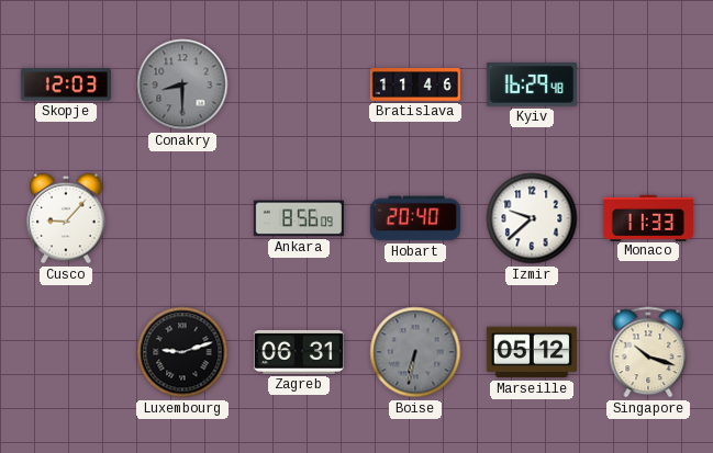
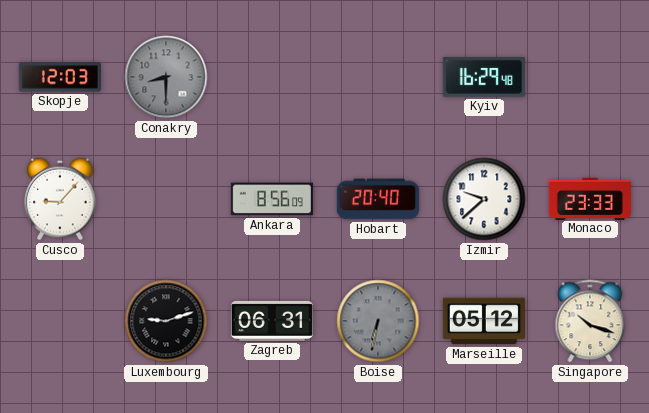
Bratislava: 11:46 -> none (415, 86)
Monaco: 11:33 -> 23:33 (590, 198)
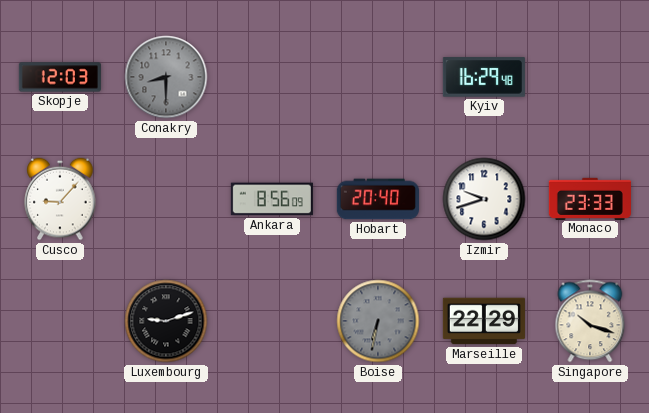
Izmir: 9:38 -> 9:42 (484, 199)
Zagreb: 06:31 -> none (272, 321)
Marseille: 05:12 -> 22:29 (484, 321)
